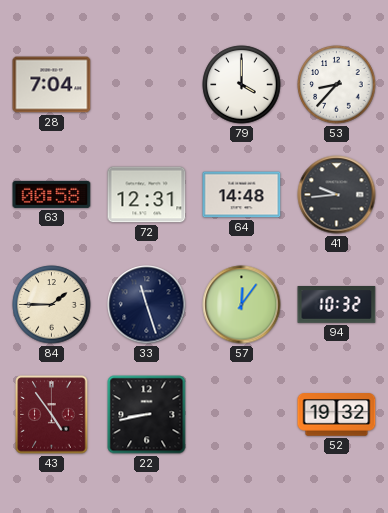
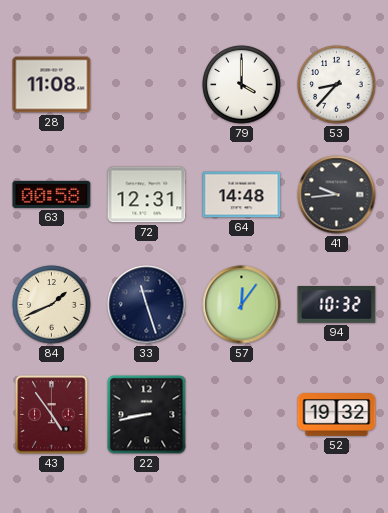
28: 7:04 -> 11:08 (52, 85)
84: 1:45 -> 1:41 (52, 305)
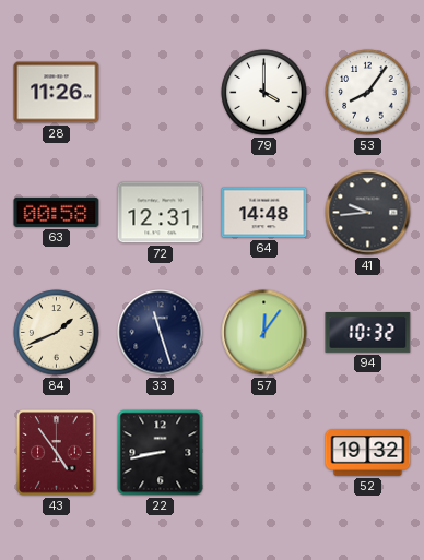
28: 11:08 -> 11:26 (57, 93)
53: 8:37 -> 8:06 (368, 93)
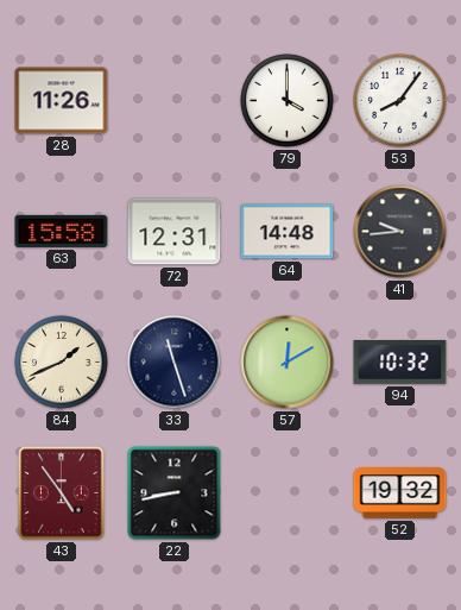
63: 00:58 -> 15:58 (62, 231)
57: 12:06 -> 12:10 (288, 363)
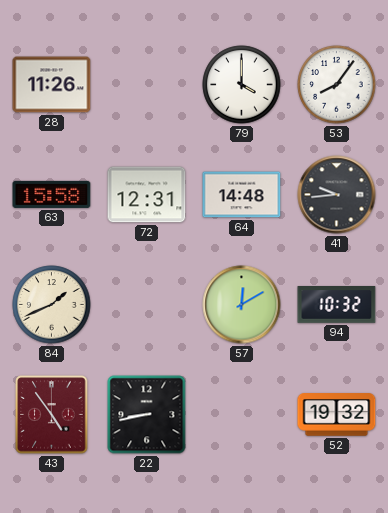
33: 11:27 -> none (175, 363)
